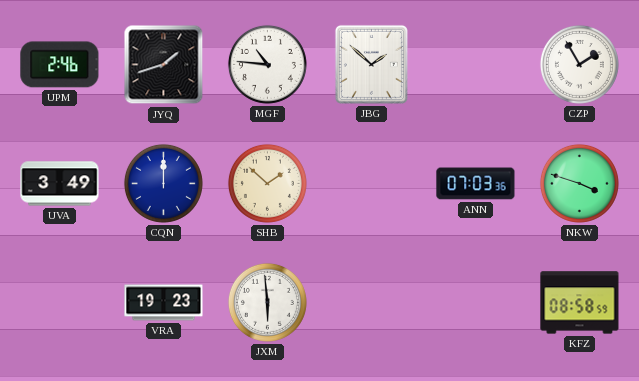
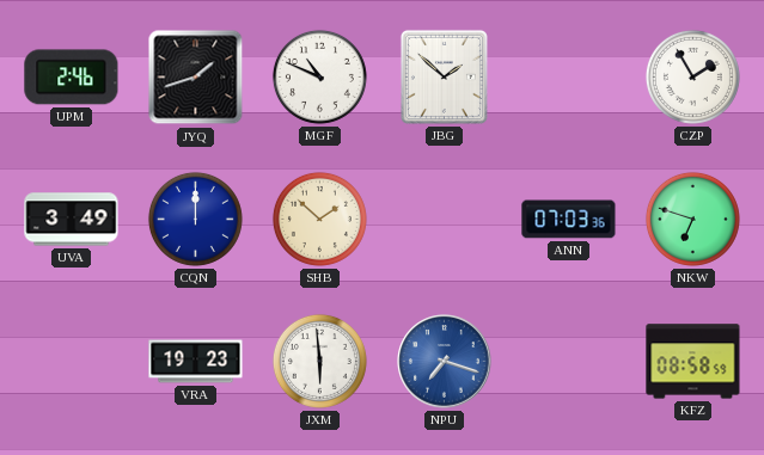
MGF: 10:46 -> 10:49 (319, 76)
NKW: 3:48 -> 6:48 (692, 219)
NPU: none -> 7:18 (445, 362)
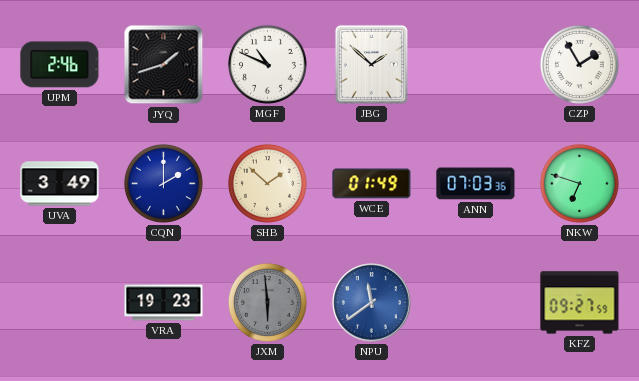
CQN: 12:00 -> 2:00 (163, 183)
WCE: none -> 01:49 (372, 184)
JXM dial: white -> grey (267, 302)
NPU: 7:18 -> 11:39 (372, 303)
KFZ: 08:58 -> 09:27 (580, 303)
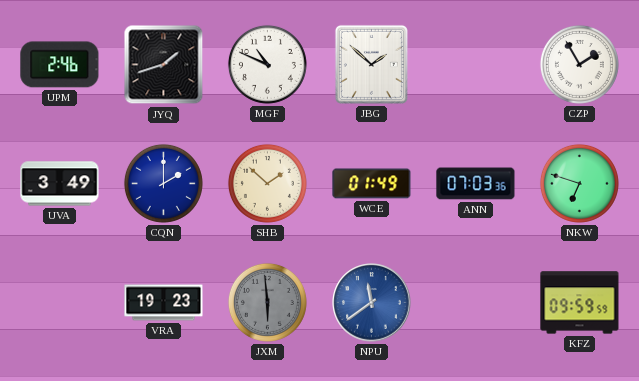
KFZ: 09:27 -> 09:59 (580, 303)
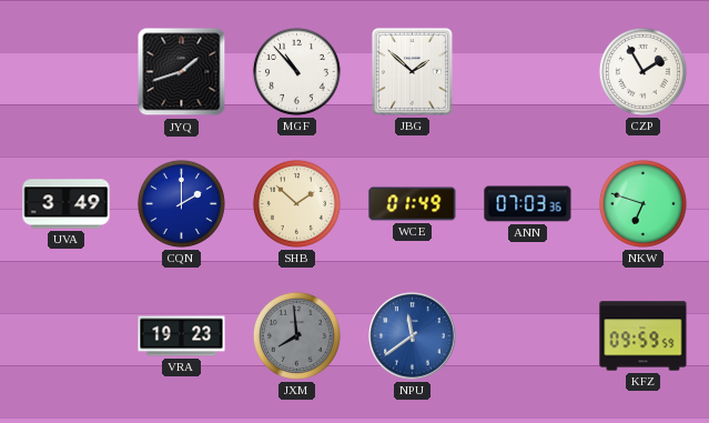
UPM: 2:46 -> none (60, 65)
MGF: 10:49 -> 10:53 (296, 71)
JXM: 5:59 -> 7:59 (296, 335)
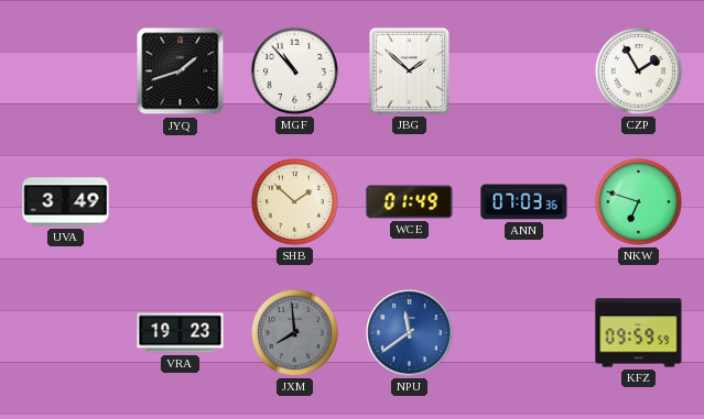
CQN: 2:00 -> none (181, 203)
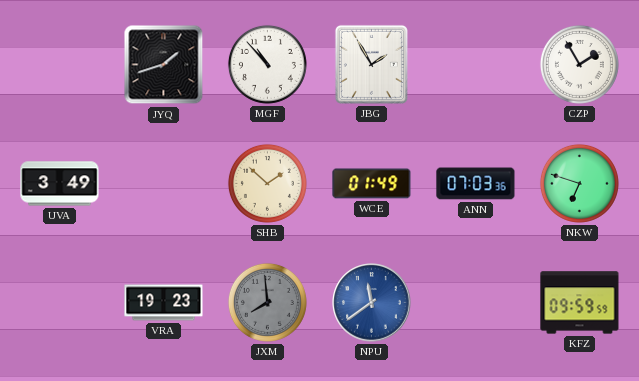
JBG: 1:52 -> 1:55 (371, 64)
